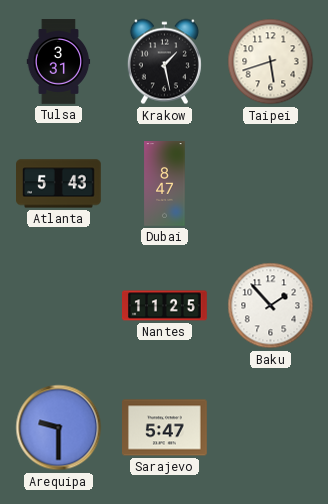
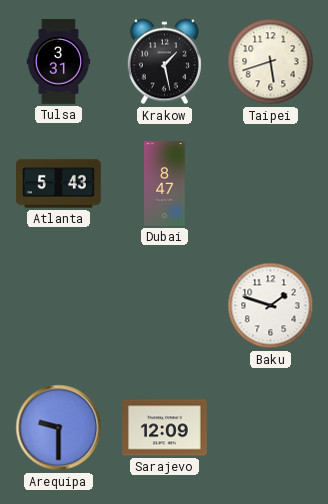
Nantes: 11:25 -> none (165, 306)
Baku: 1:53 -> 1:48 (271, 306)
Sarajevo: 5:47 -> 12:09 (165, 428)
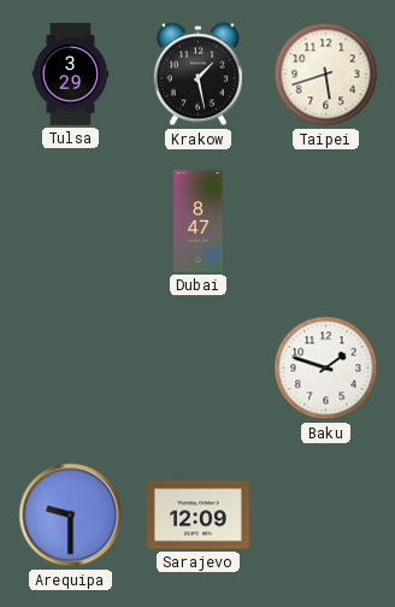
Tulsa: 3:31 -> 3:29 (71, 75)
Atlanta: 5:43 -> none (59, 184)
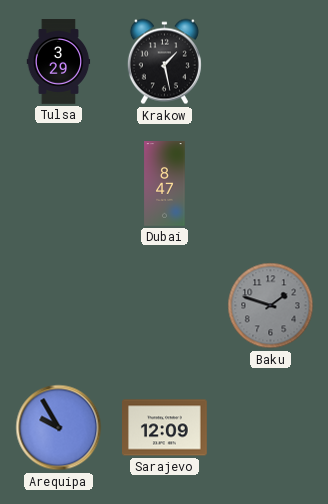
Taipei: 5:42 -> none (326, 75)
Baku dial: white -> grey (271, 306)
Arequipa: 9:30 -> 9:55 (59, 428)
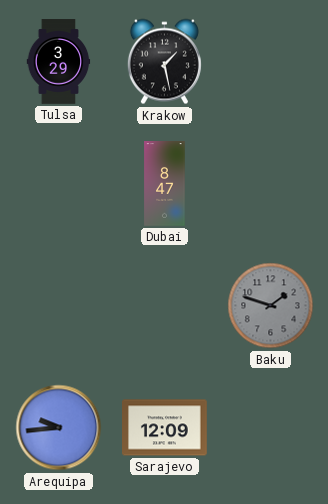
Arequipa: 9:55 -> 9:44 (59, 428)
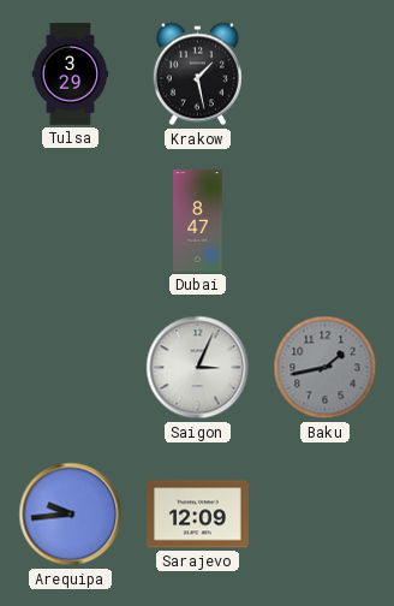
Saigon: none -> 3:04 (198, 368)
Baku: 1:48 -> 1:43 (326, 368)
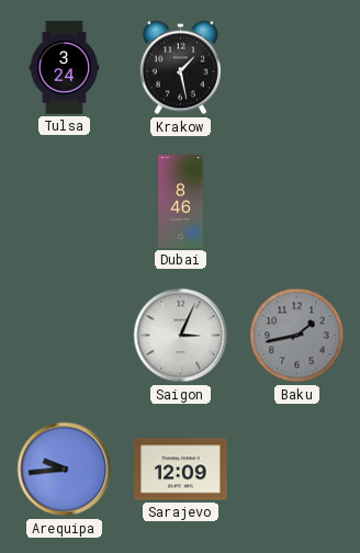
Tulsa: 3:29 -> 3:24 (65, 68)
Dubai: 8:47 -> 8:46 (181, 202)
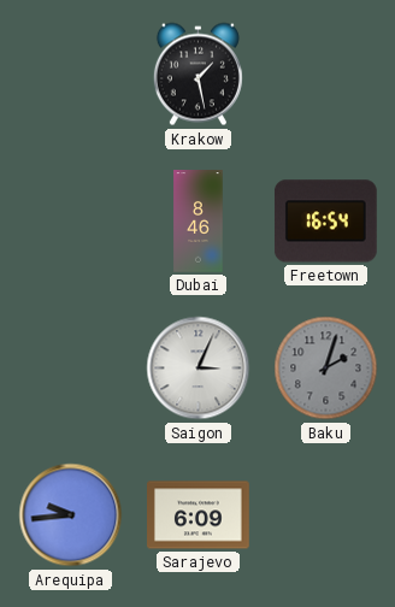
Tulsa: 3:24 -> none (65, 68)
Freetown: none -> 16:54 (325, 222)
Baku: 1:43 -> 2:03 (326, 369)
Sarajevo: 12:09 -> 6:09 (199, 515)
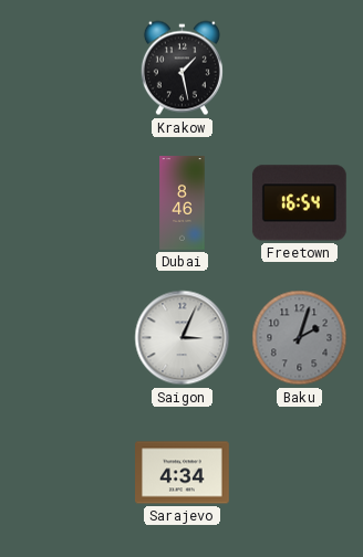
Arequipa: 9:44 -> none (71, 515)
Sarajevo: 6:09 -> 4:34 (183, 473)
